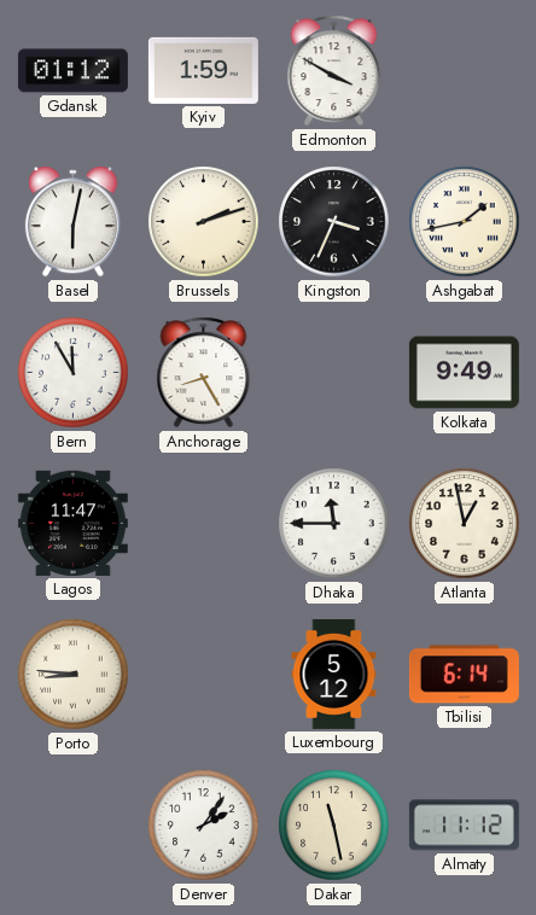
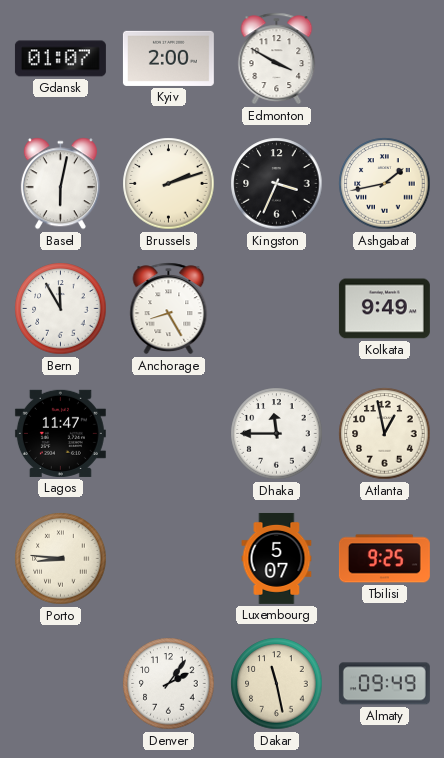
Gdansk: 01:12 -> 01:07 (60, 59)
Kyiv: 1:59 -> 2:00 (168, 58)
Luxembourg: 5:12 -> 5:07 (277, 558)
Tbilisi: 6:14 -> 9:25 (384, 559)
Almaty: 11:12 -> 09:49 (384, 684)
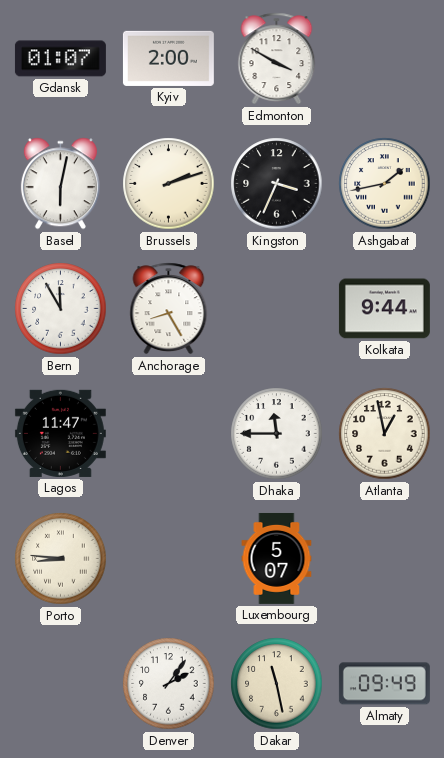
Kolkata: 9:49 -> 9:44 (384, 309)
Tbilisi: 9:25 -> none (384, 559)
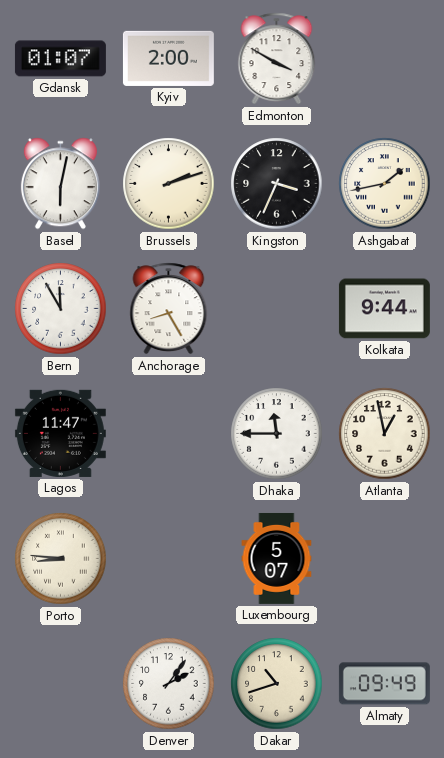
Dakar: 11:28 -> 10:42 (277, 684)
